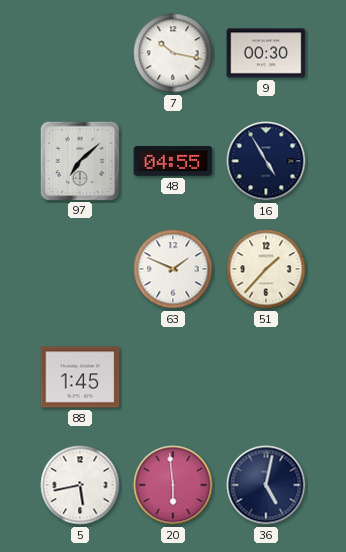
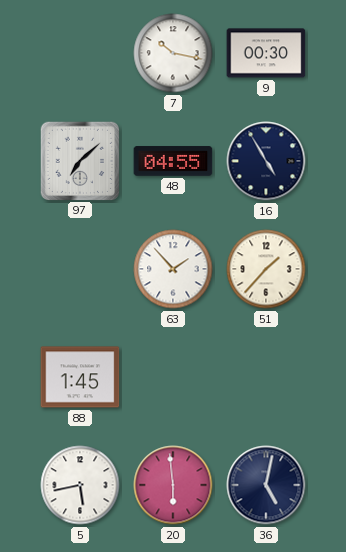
63: 1:49 -> 1:53 (173, 269)
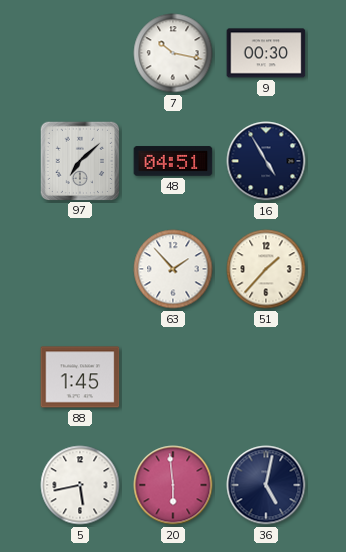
48: 04:55 -> 04:51 (173, 161)
